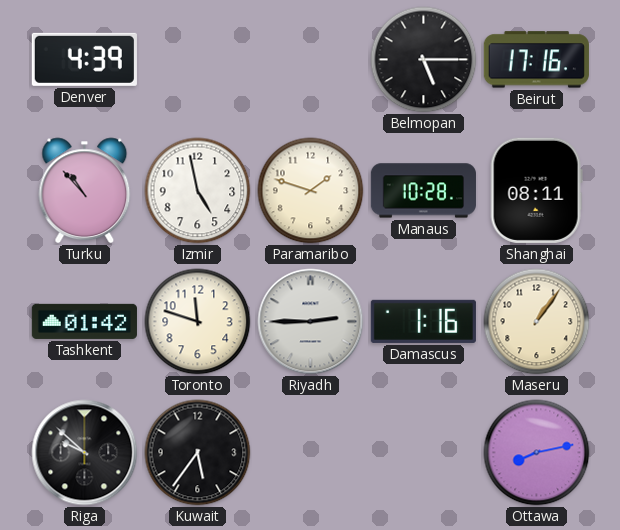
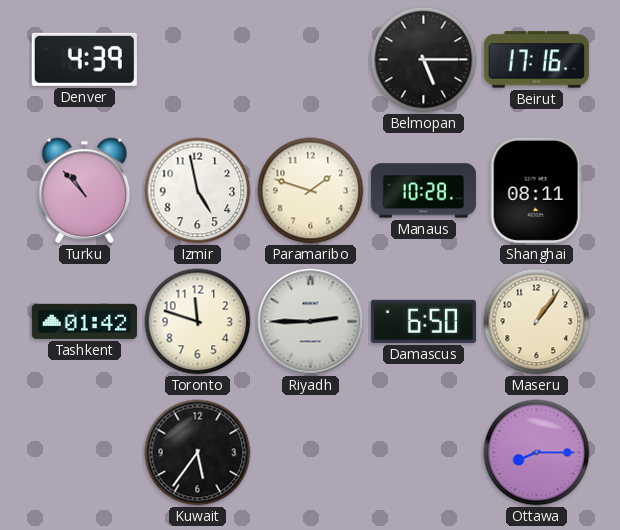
Damascus: 1:16 -> 6:50 (423, 321)
Riga: 9:52 -> none (85, 453)
Ottawa: 8:13 -> 8:15 (537, 453)
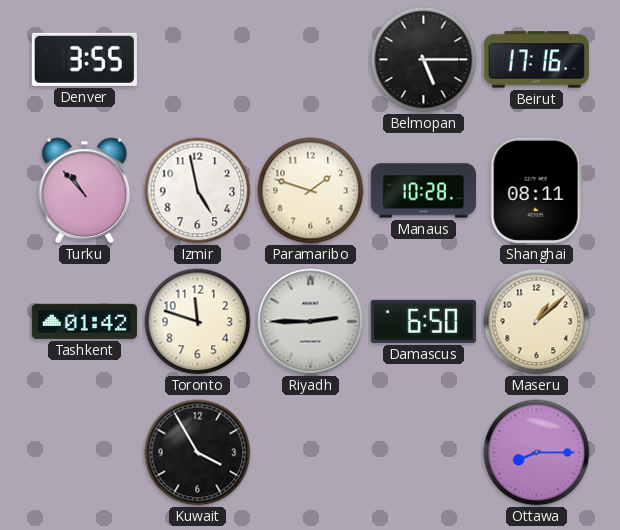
Denver: 4:39 -> 3:55 (84, 59)
Maseru: 1:06 -> 1:08 (537, 322)
Kuwait: 5:36 -> 3:55 (198, 453)
